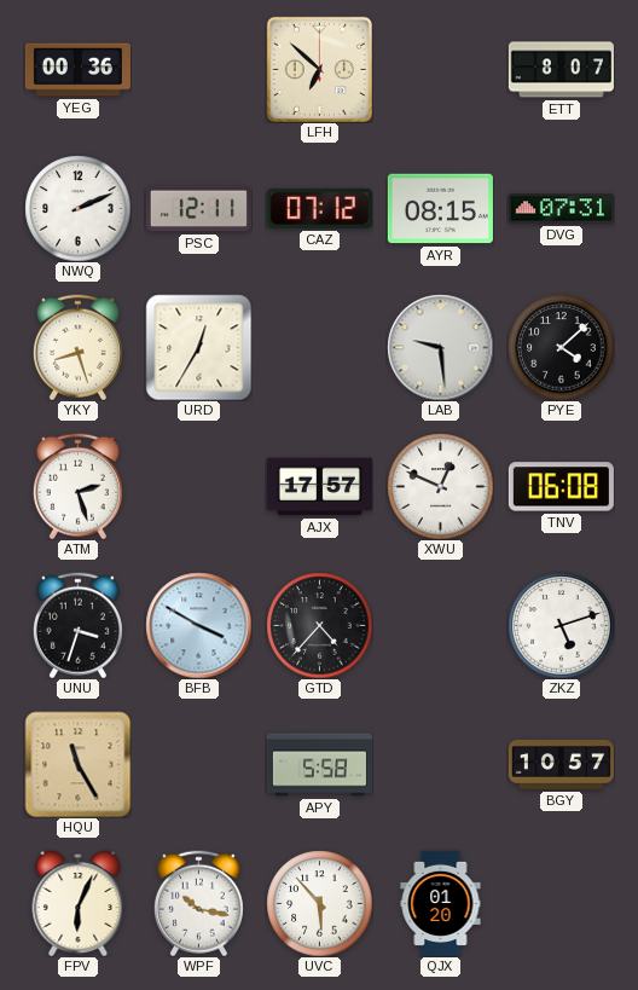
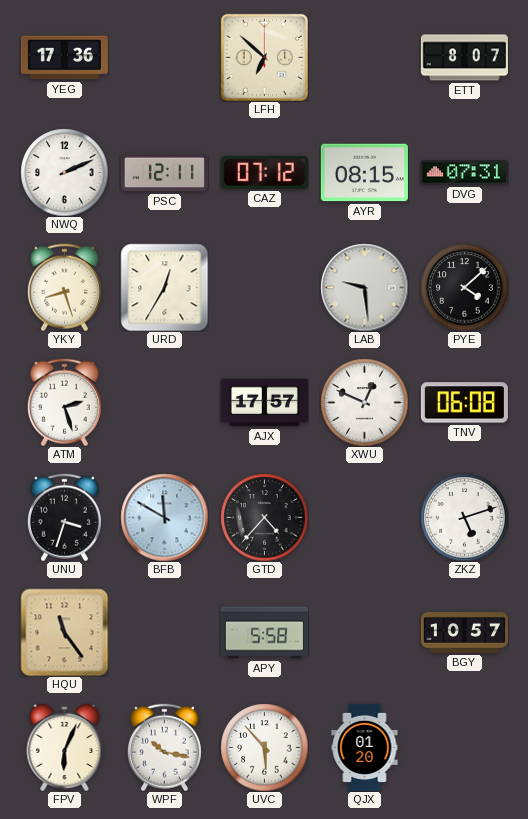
YEG: 00:36 -> 17:36 (64, 58)
BFB: 3:50 -> 11:50 (164, 517)
HQU: 11:25 -> 11:24 (64, 632)
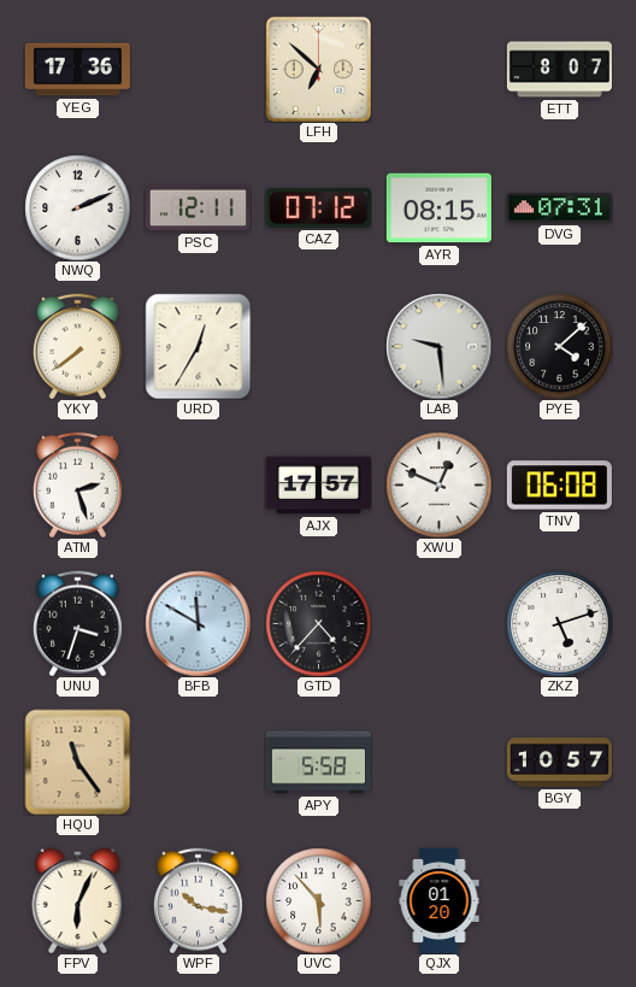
YKY: 8:27 -> 7:39 (77, 346)
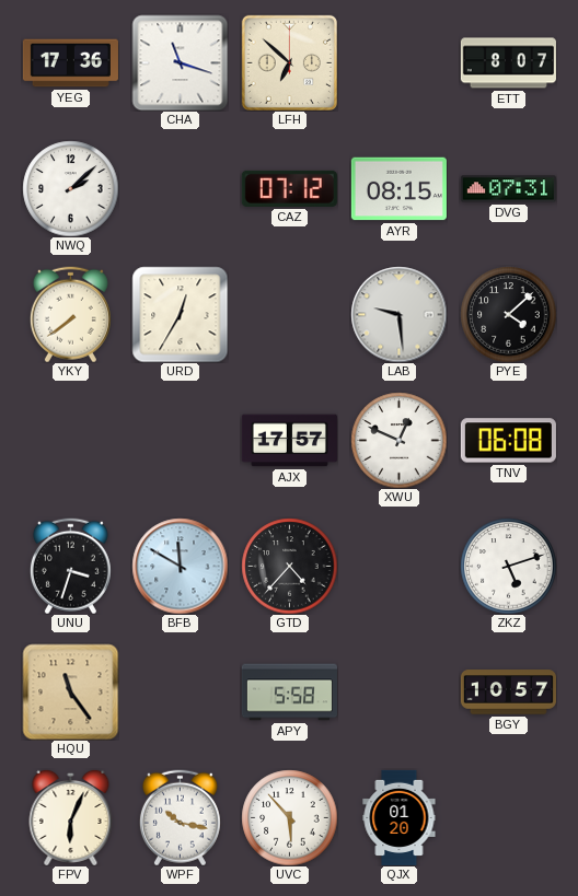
CHA: none -> 11:18 (180, 62)
NWQ: 2:11 -> 2:08 (70, 188)
PSC: 12:11 -> none (198, 208)
ATM: 2:27 -> none (77, 484)
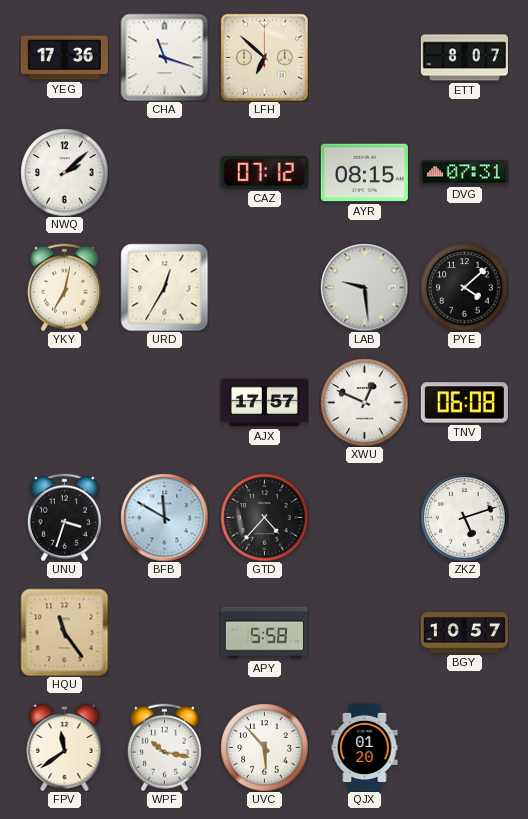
YKY: 7:39 -> 7:02 (64, 287)
FPV: 6:04 -> 11:39 (65, 747)
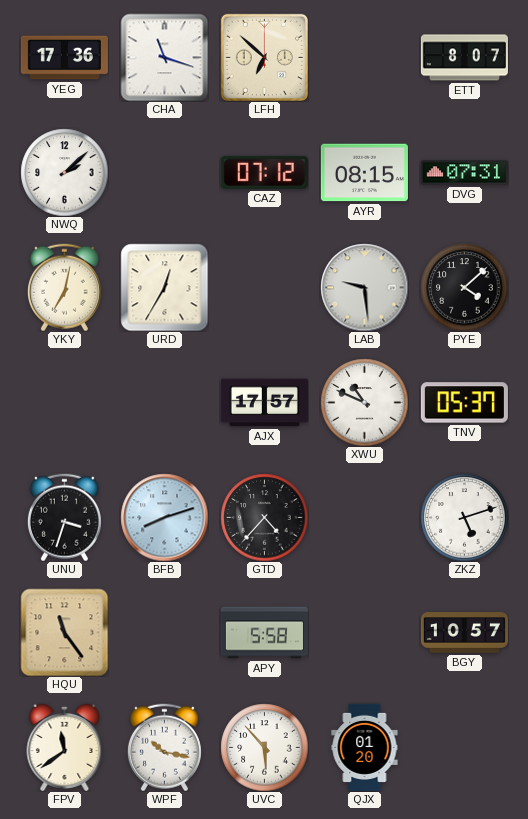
XWU: 12:49 -> 10:49 (364, 402)
TNV: 06:08 -> 05:37 (464, 403)
BFB: 11:50 -> 8:12 (164, 517)
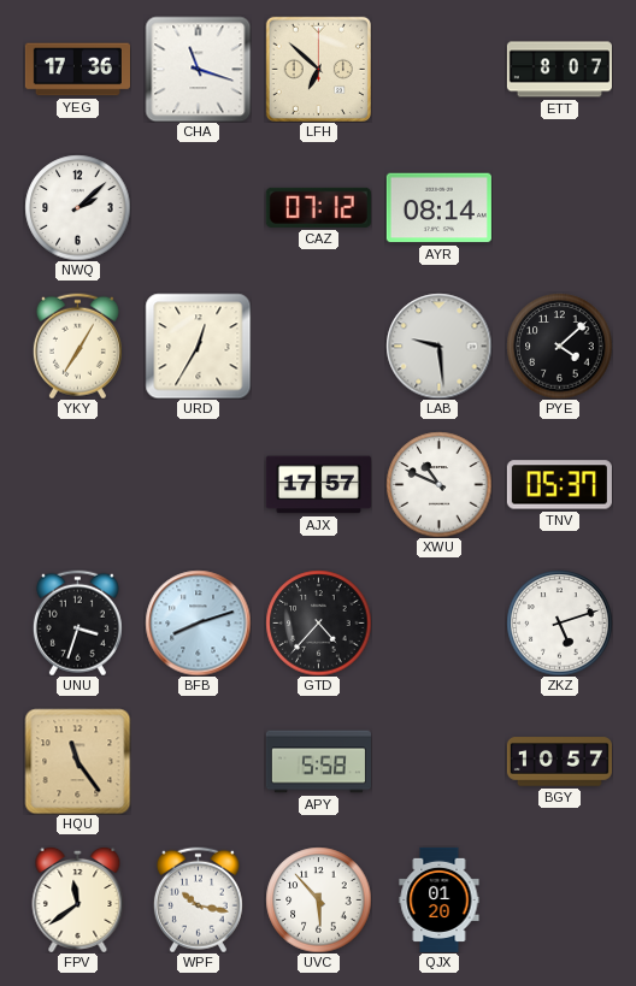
AYR: 08:15 -> 08:14 (438, 208)
DVG: 07:31 -> none (464, 173)
YKY: 7:02 -> 7:05 (77, 346)
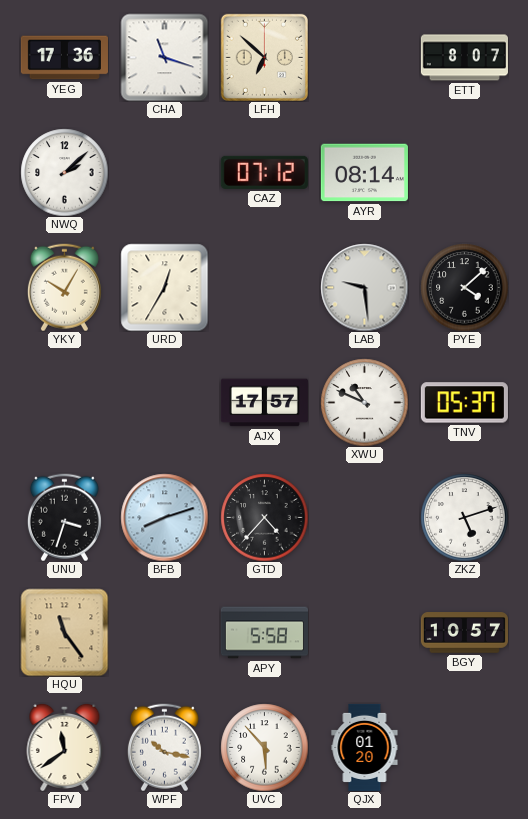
YKY: 7:05 -> 10:05 (64, 287)
